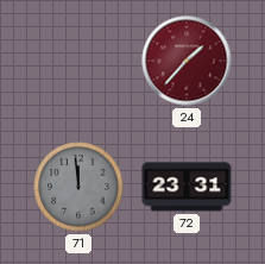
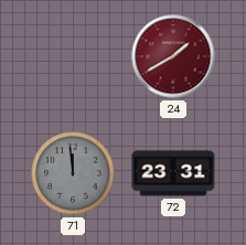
24: 1:37 -> 1:40 (173, 56)
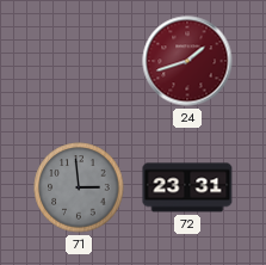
24: 1:40 -> 1:42 (187, 61)
71: 11:59 -> 2:59 (79, 187)
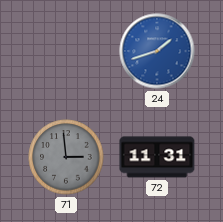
24 dial: burgundy -> blue (157, 51)
72: 23:31 -> 11:31 (157, 157)
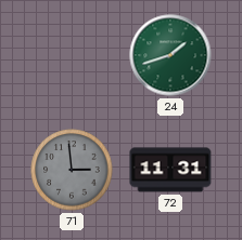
24 dial: blue -> green (170, 55)
